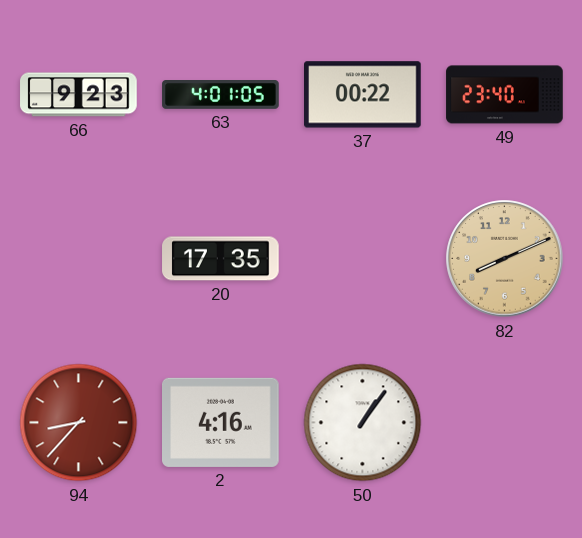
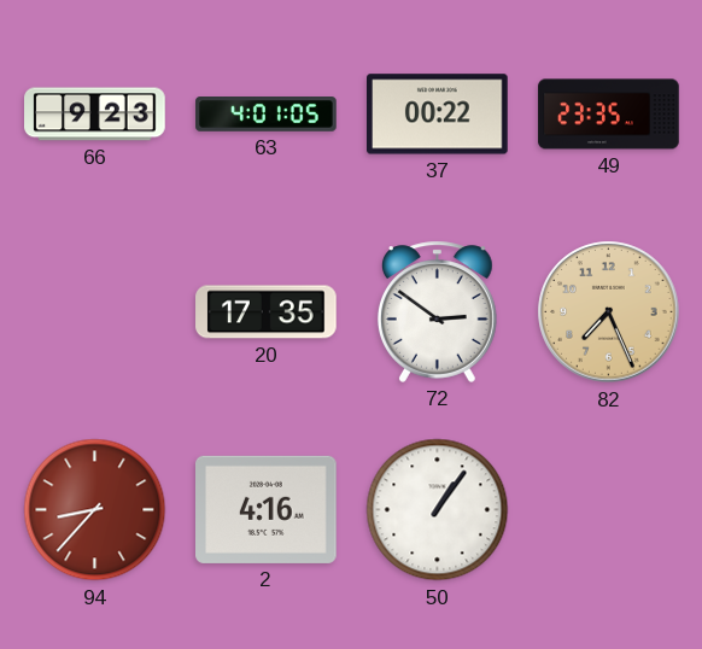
49: 23:40 -> 23:35 (609, 115)
72: none -> 2:51 (437, 311)
82: 8:11 -> 7:26 (609, 312)
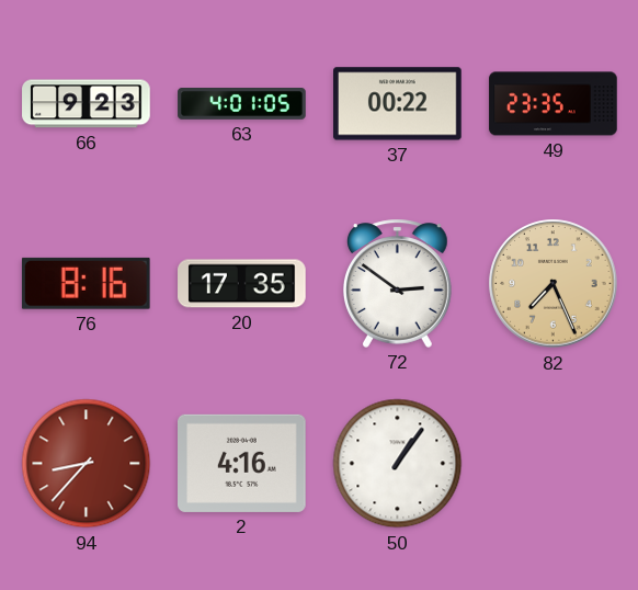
76: none -> 8:16 (86, 283)
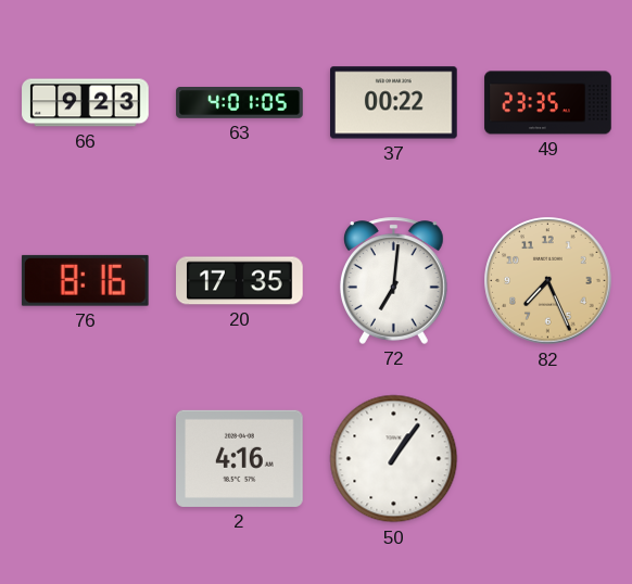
72: 2:51 -> 7:01 (393, 280)
94: 8:37 -> none (87, 464)
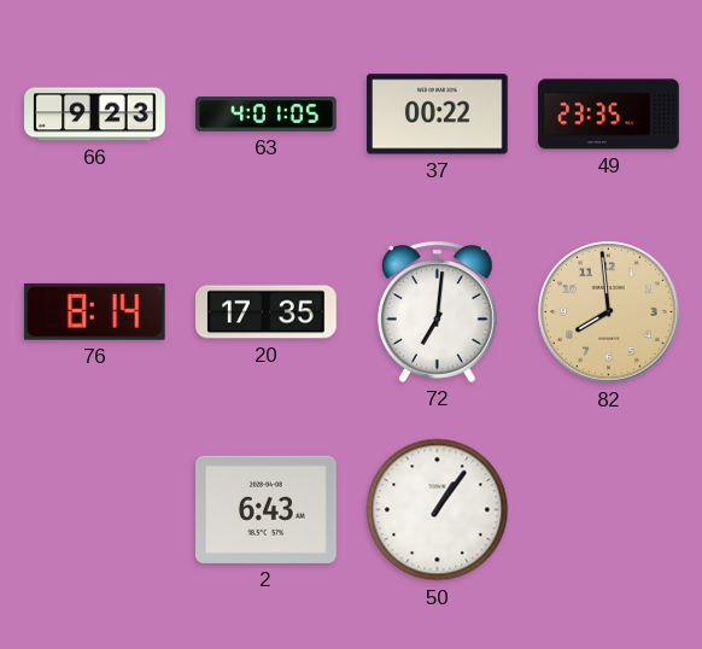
76: 8:16 -> 8:14 (94, 311)
82: 7:26 -> 7:59 (609, 312)
2: 4:16 -> 6:43 (267, 509)
